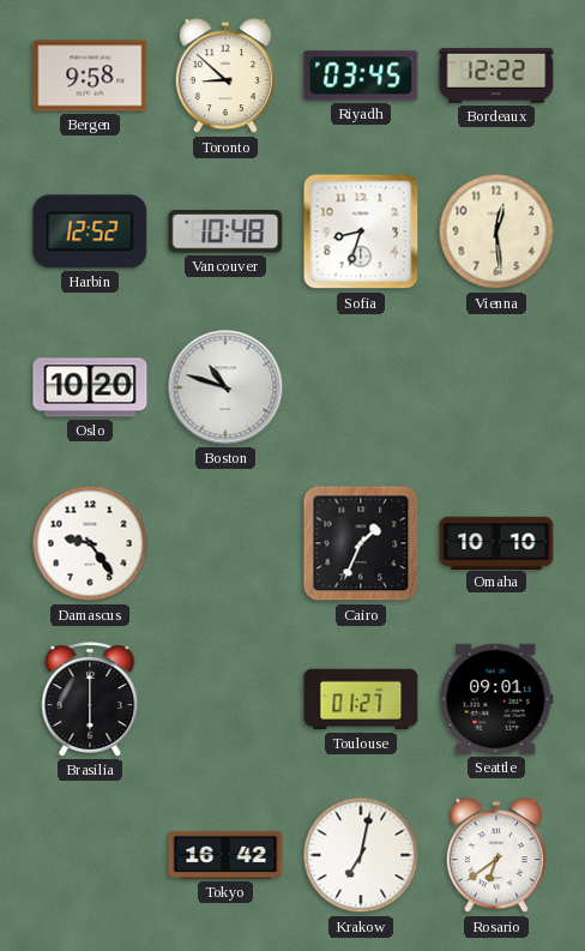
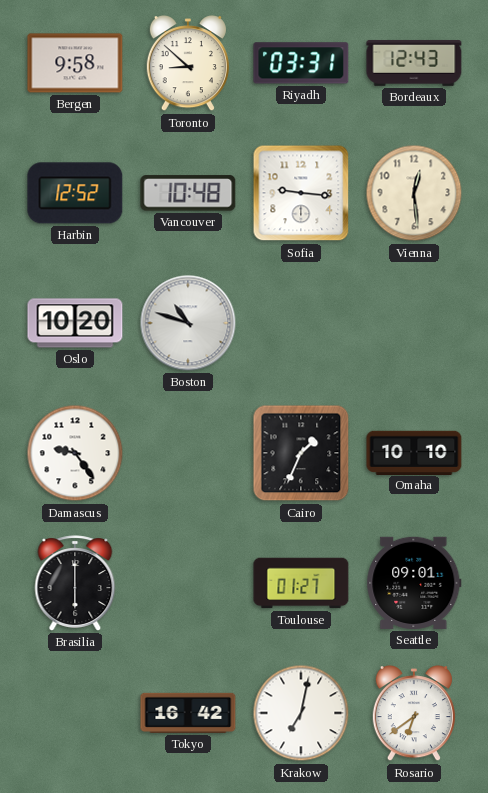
Riyadh: 03:45 -> 03:31 (301, 63)
Bordeaux: 12:22 -> 12:43 (414, 63)
Sofia: 8:33 -> 9:16 (301, 193)
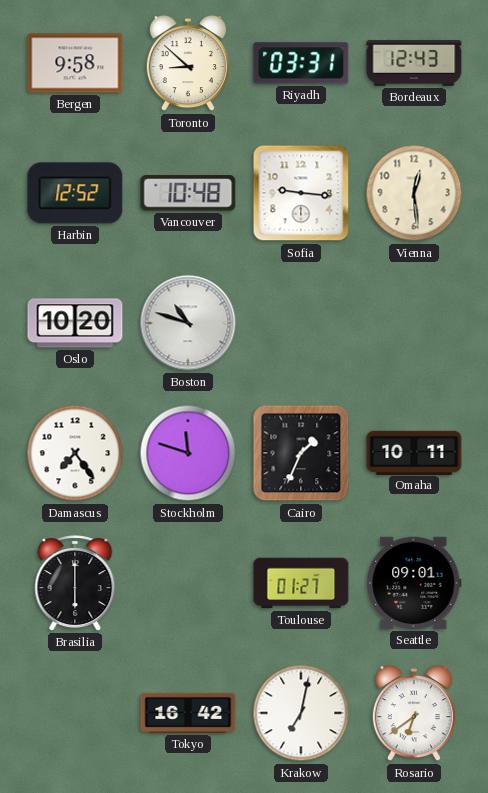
Damascus: 9:24 -> 7:24 (75, 453)
Stockholm: none -> 11:48 (188, 453)
Omaha: 10:10 -> 10:11 (414, 452)
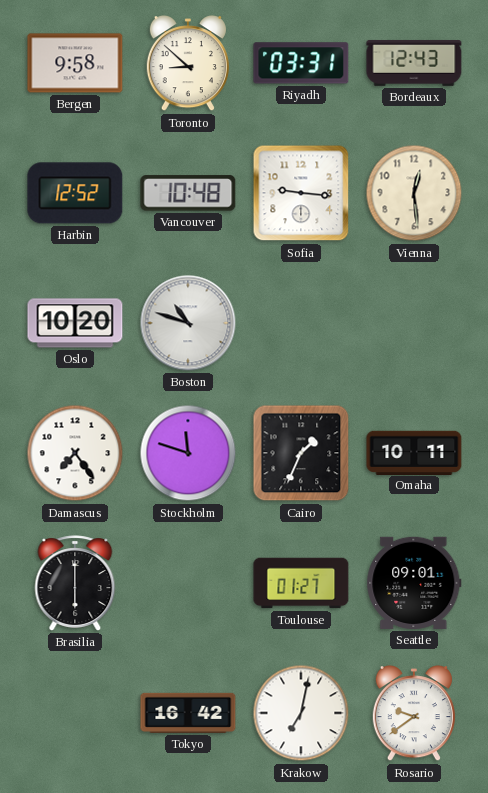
Rosario: 6:39 -> 9:39 (414, 714)
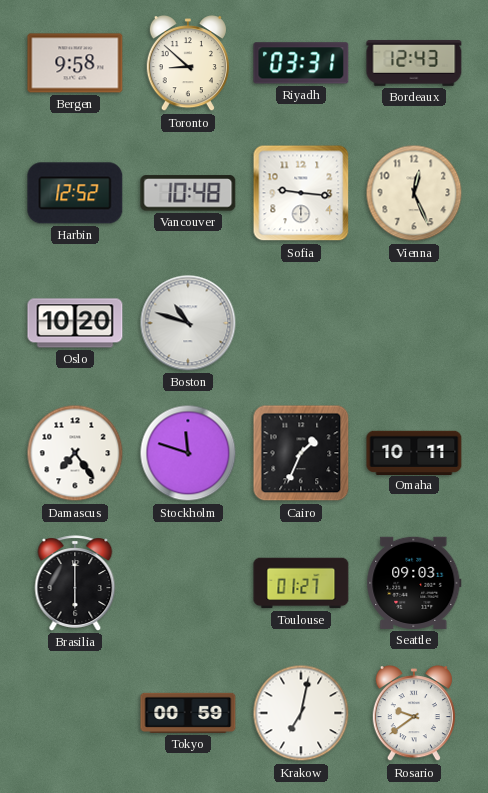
Vienna: 12:29 -> 12:26 (414, 193)
Seattle: 09:01 -> 09:03 (414, 583)
Tokyo: 16:42 -> 00:59 (188, 713)
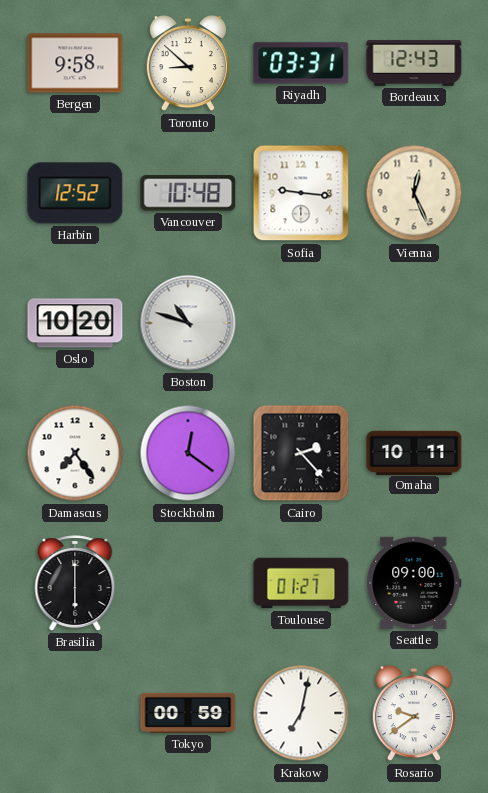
Stockholm: 11:48 -> 12:21 (188, 453)
Cairo: 1:34 -> 2:23 (301, 453)
Seattle: 09:03 -> 09:00 (414, 583)
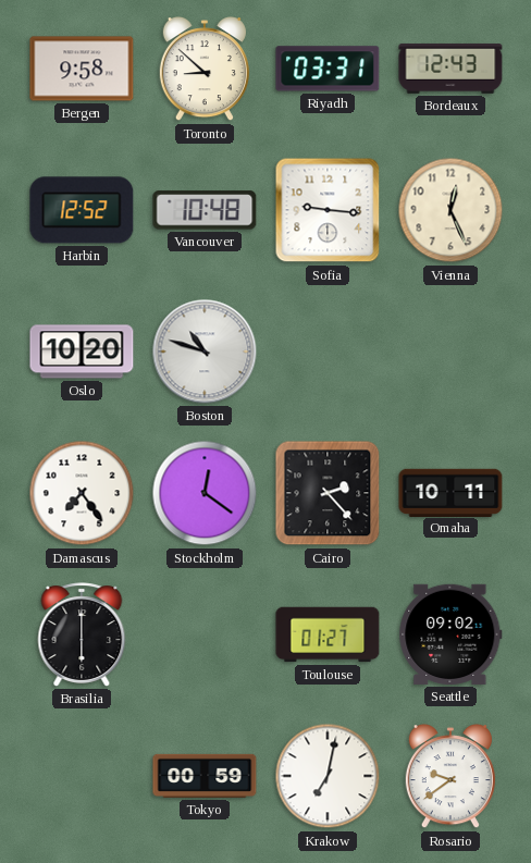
Seattle: 09:00 -> 09:02 (450, 634)
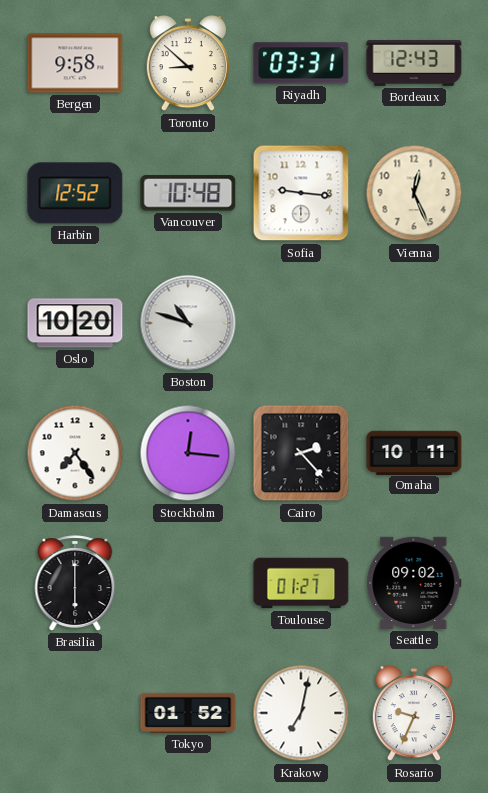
Stockholm: 12:21 -> 12:16 (188, 453)
Tokyo: 00:59 -> 01:52 (188, 713)
Rosario: 9:39 -> 9:34 (414, 714)
